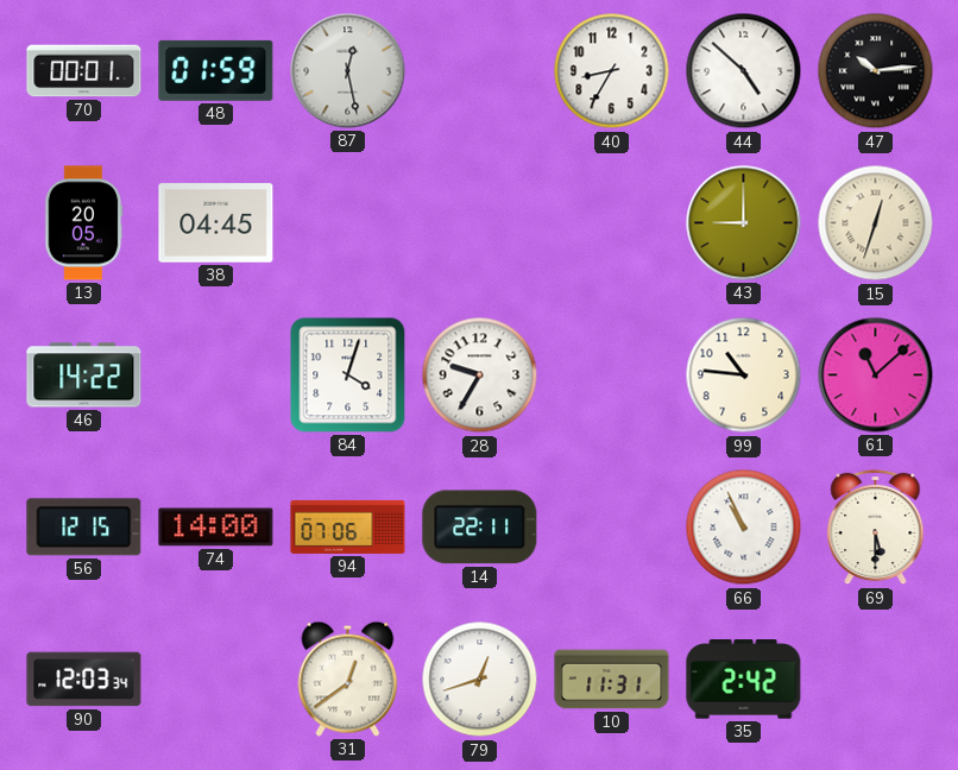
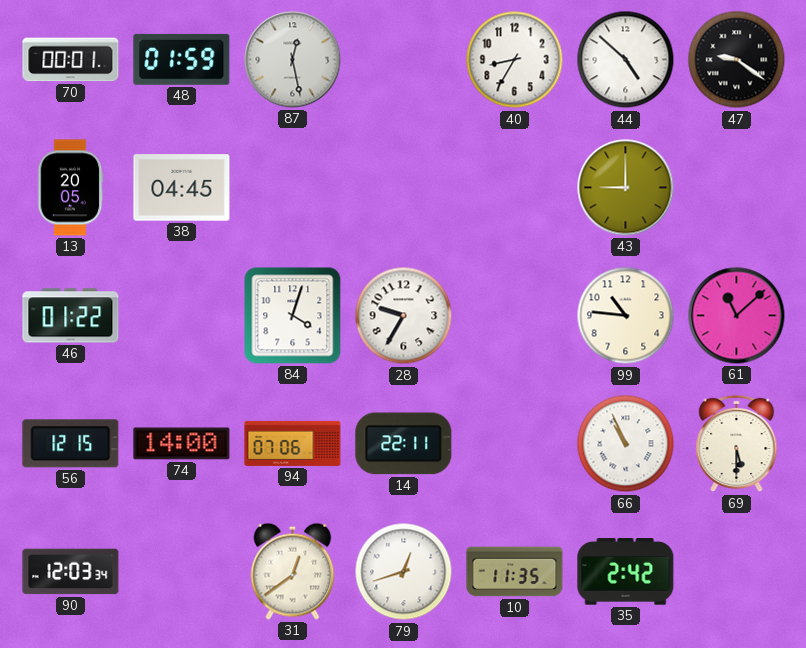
47: 10:14 -> 9:21 (737, 60)
15: 12:33 -> none (876, 223)
46: 14:22 -> 01:22 (71, 316)
10: 11:31 -> 11:35 (515, 572)
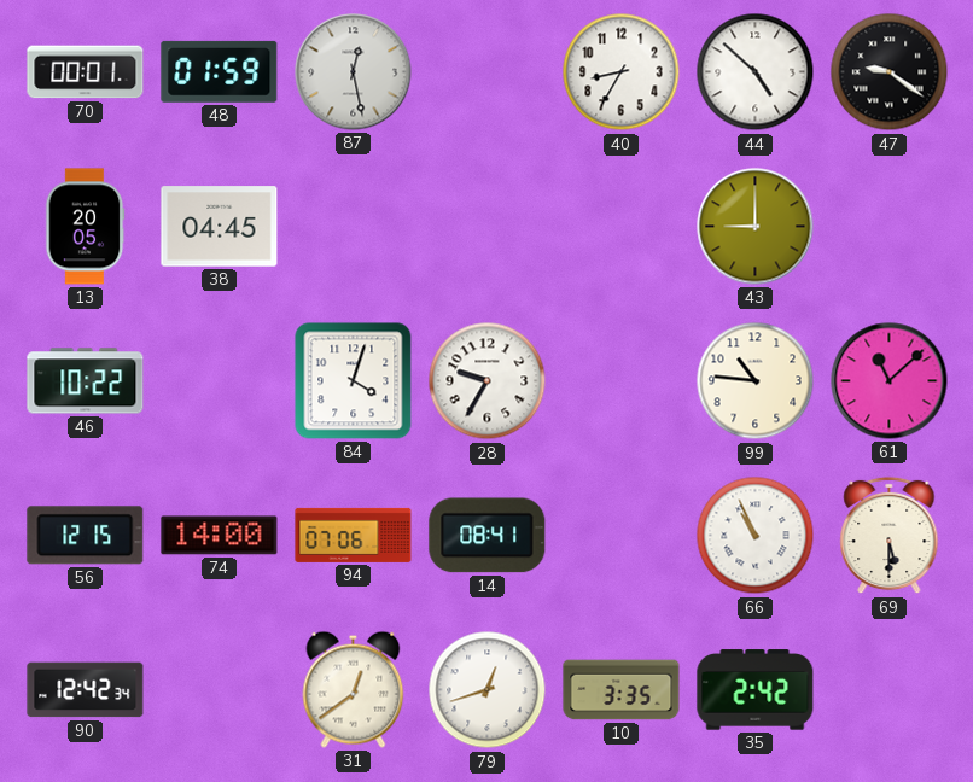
46: 01:22 -> 10:22 (86, 381)
14: 22:11 -> 08:41 (488, 536)
90: 12:03 -> 12:42 (86, 690)
10: 11:35 -> 3:35 (622, 690)
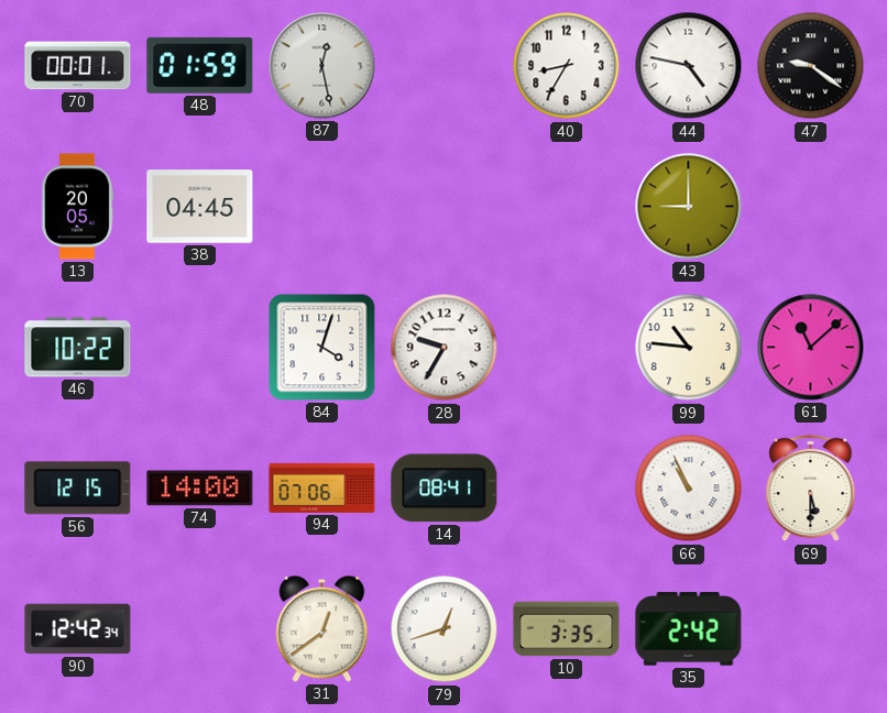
44: 4:52 -> 4:47 (689, 66)
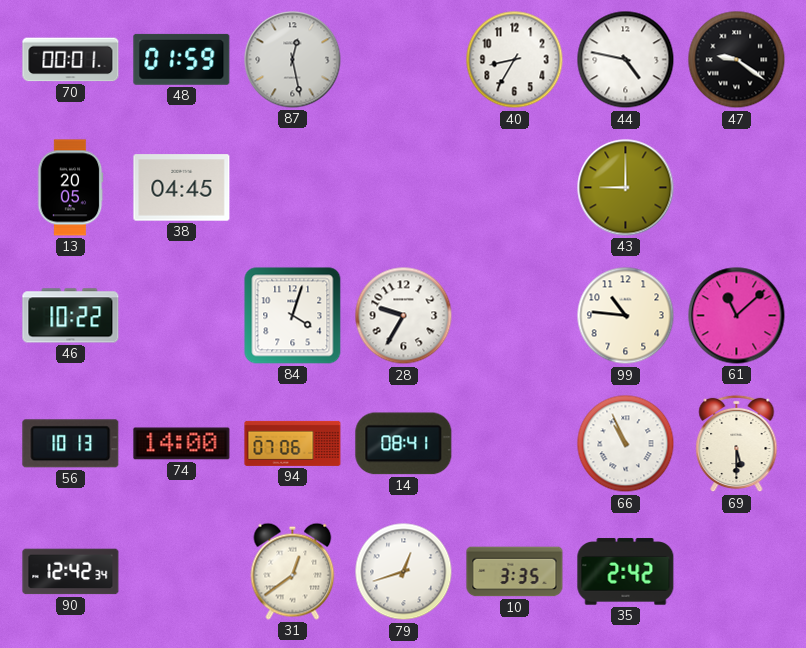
56: 12:15 -> 10:13 (71, 444)
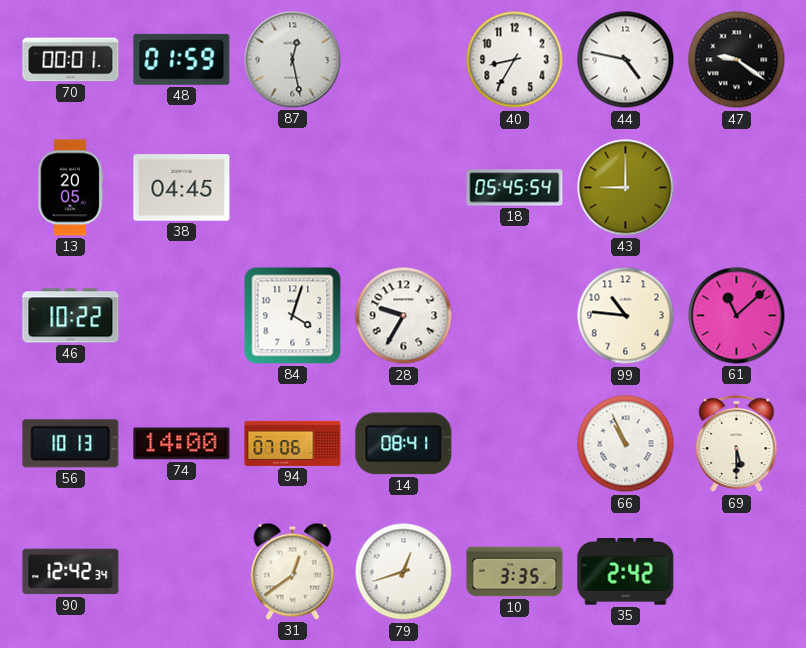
18: none -> 05:45 (515, 188)
